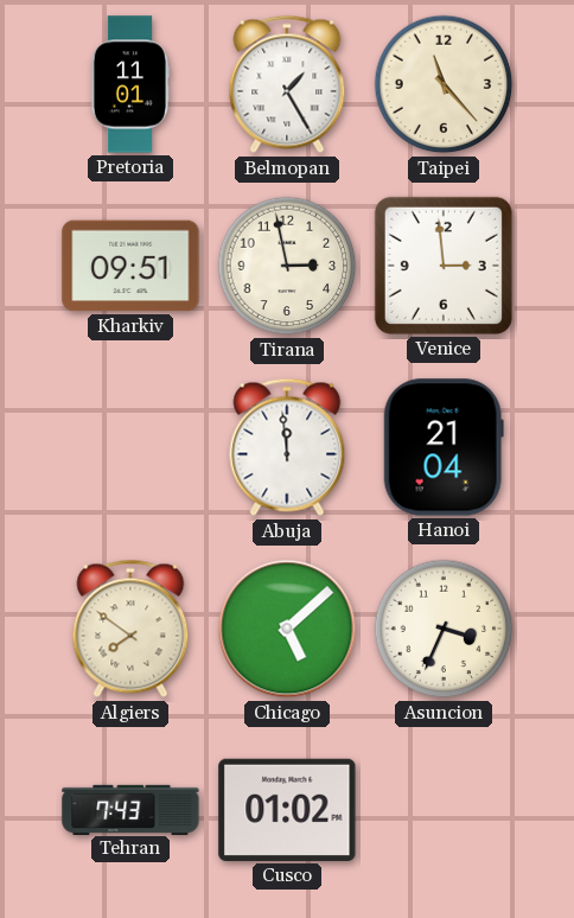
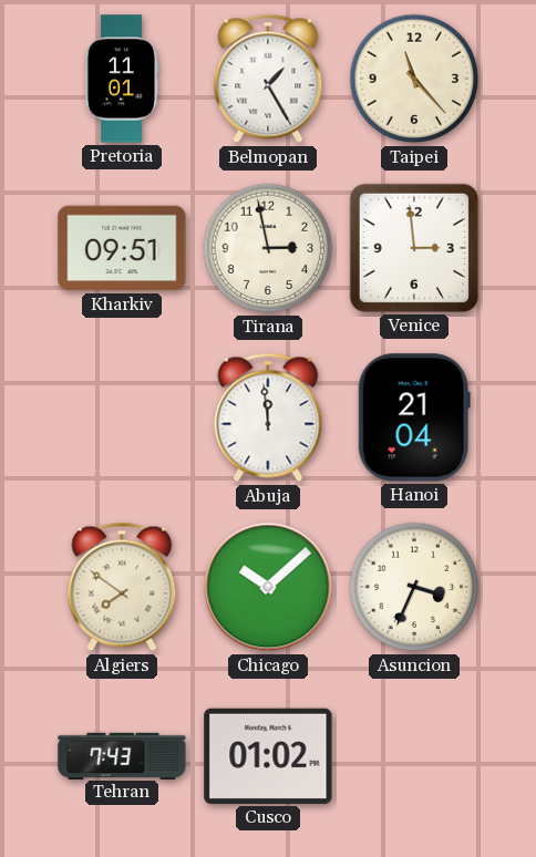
Chicago: 5:08 -> 10:08 (268, 587)
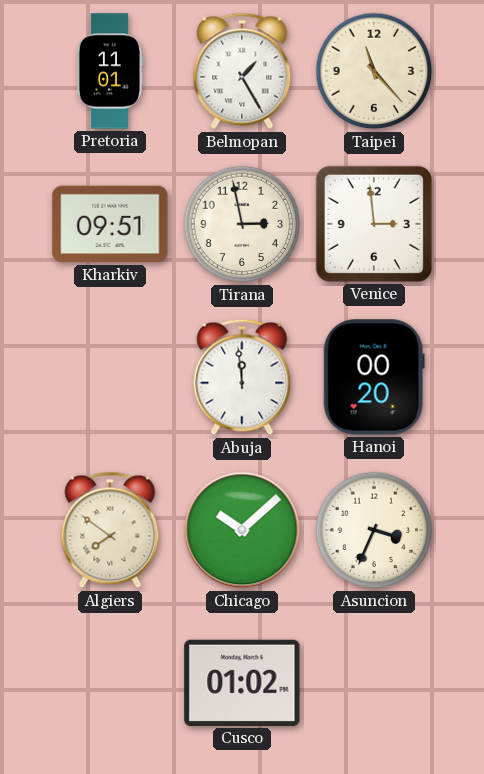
Hanoi: 21:04 -> 00:20 (374, 377)
Tehran: 7:43 -> none (122, 755)
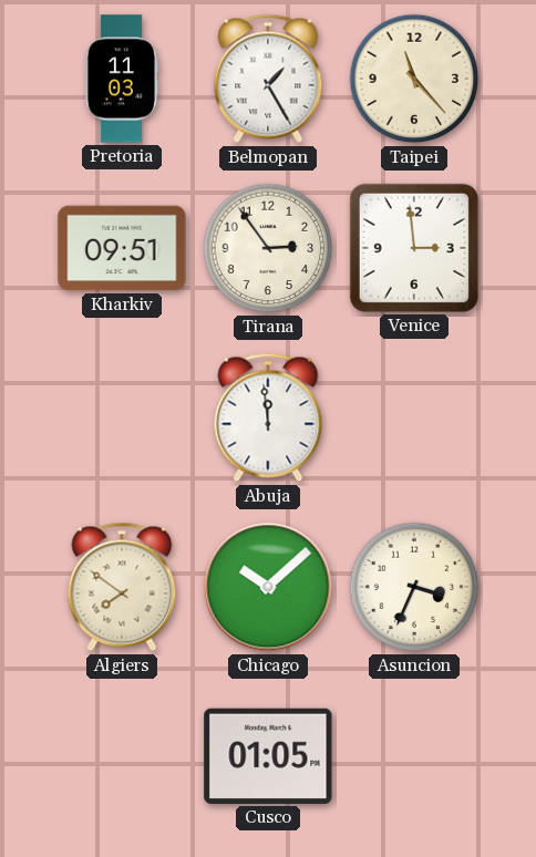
Pretoria: 11:01 -> 11:03 (122, 79)
Tirana: 2:58 -> 2:54 (268, 248)
Hanoi: 00:20 -> none (374, 377)
Cusco: 01:02 -> 01:05 (268, 756)
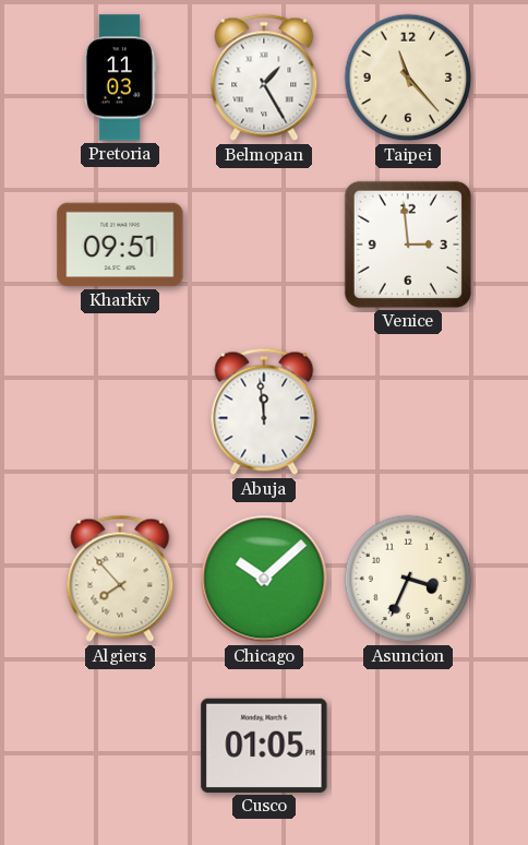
Tirana: 2:54 -> none (268, 248)
Algiers: 7:51 -> 7:53 (120, 579)
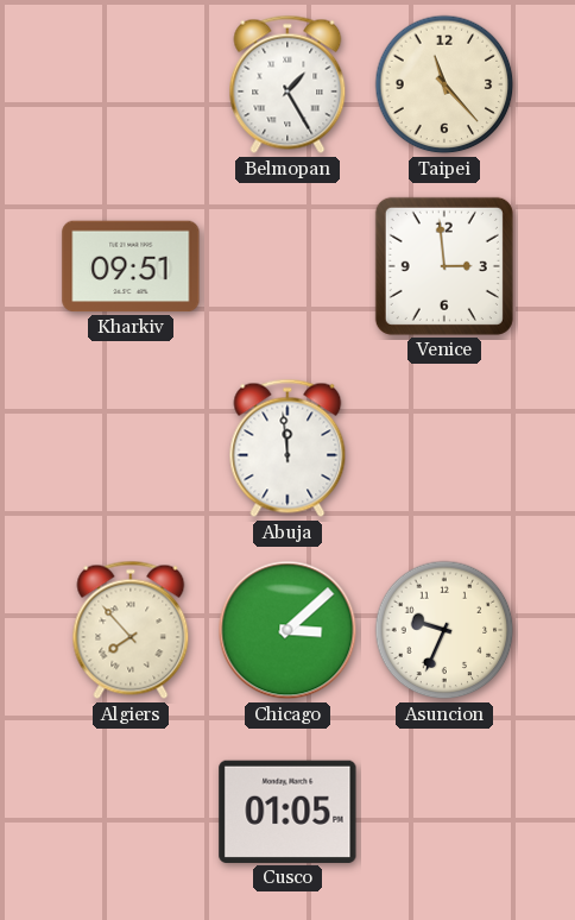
Pretoria: 11:03 -> none (120, 78)
Chicago: 10:08 -> 3:08 (287, 630)
Asuncion: 3:34 -> 9:34 (444, 630)
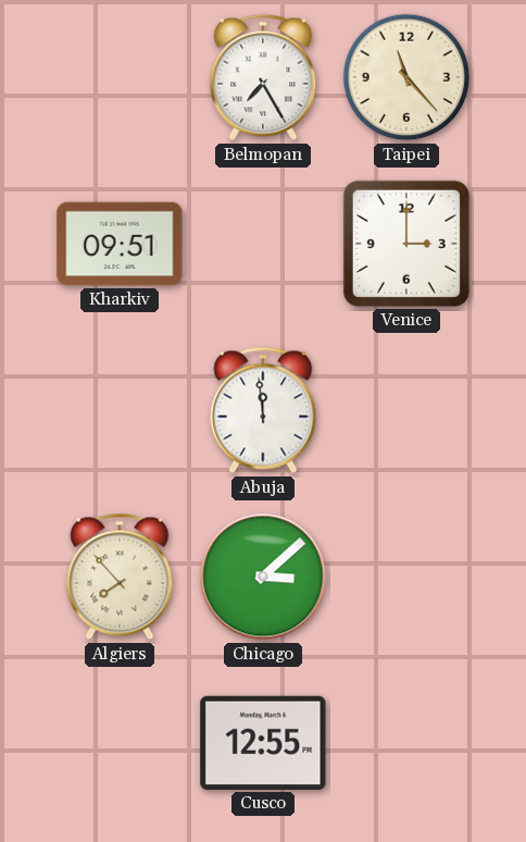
Belmopan: 1:25 -> 7:25 (263, 77)
Venice: 2:59 -> 3:00 (406, 244)
Asuncion: 9:34 -> none (444, 630)
Cusco: 01:05 -> 12:55 (263, 743)
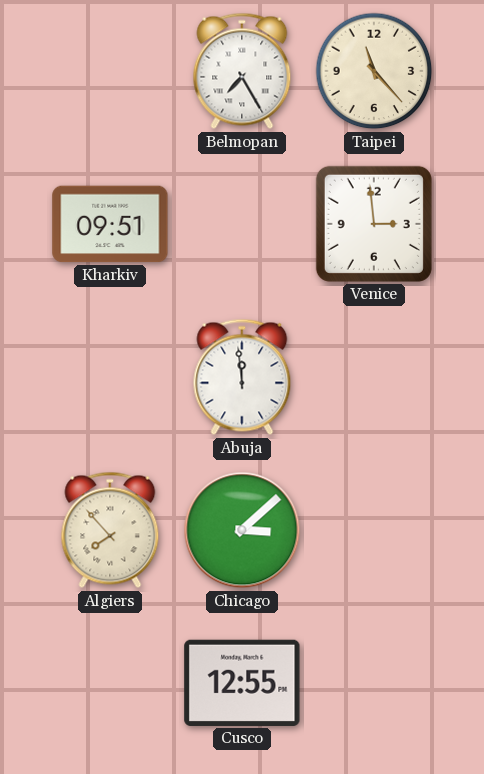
Venice: 3:00 -> 2:59 (374, 224)
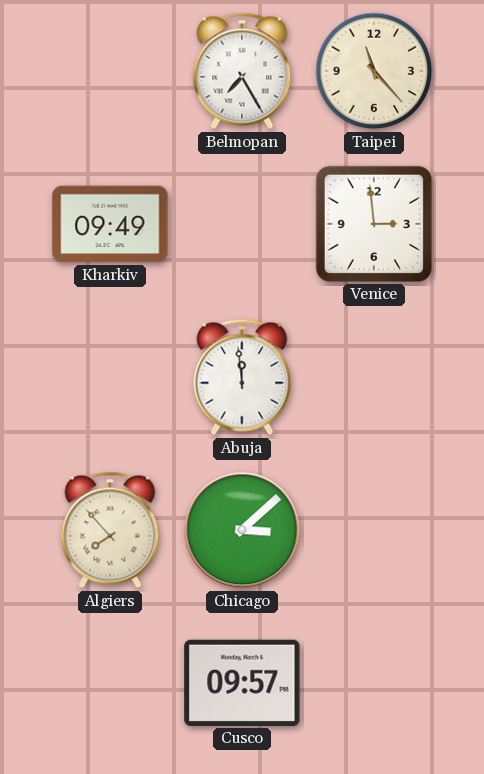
Kharkiv: 09:51 -> 09:49 (110, 224)
Cusco: 12:55 -> 09:57 (242, 683)
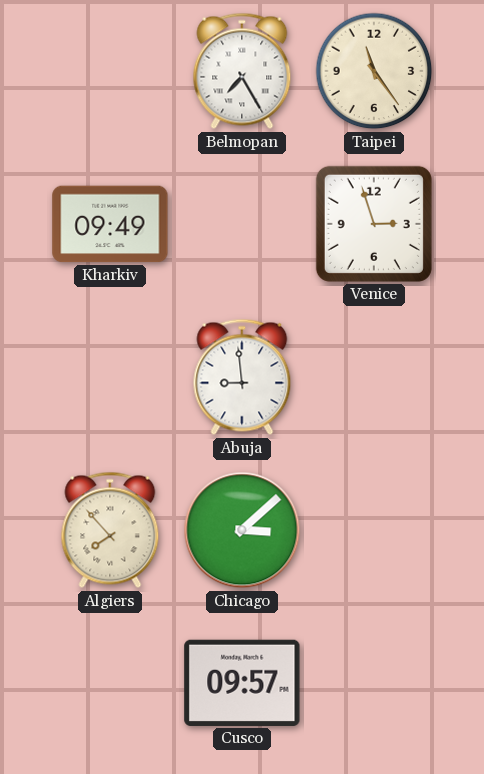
Taipei: 11:23 -> 11:24 (374, 71)
Venice: 2:59 -> 2:57 (374, 224)
Abuja: 11:59 -> 8:59 (242, 377)
